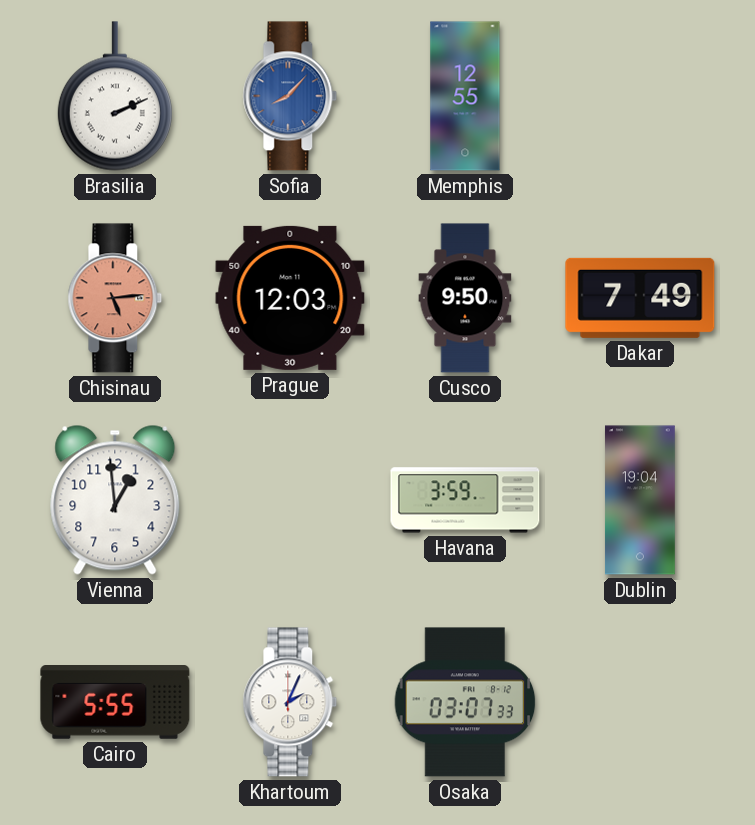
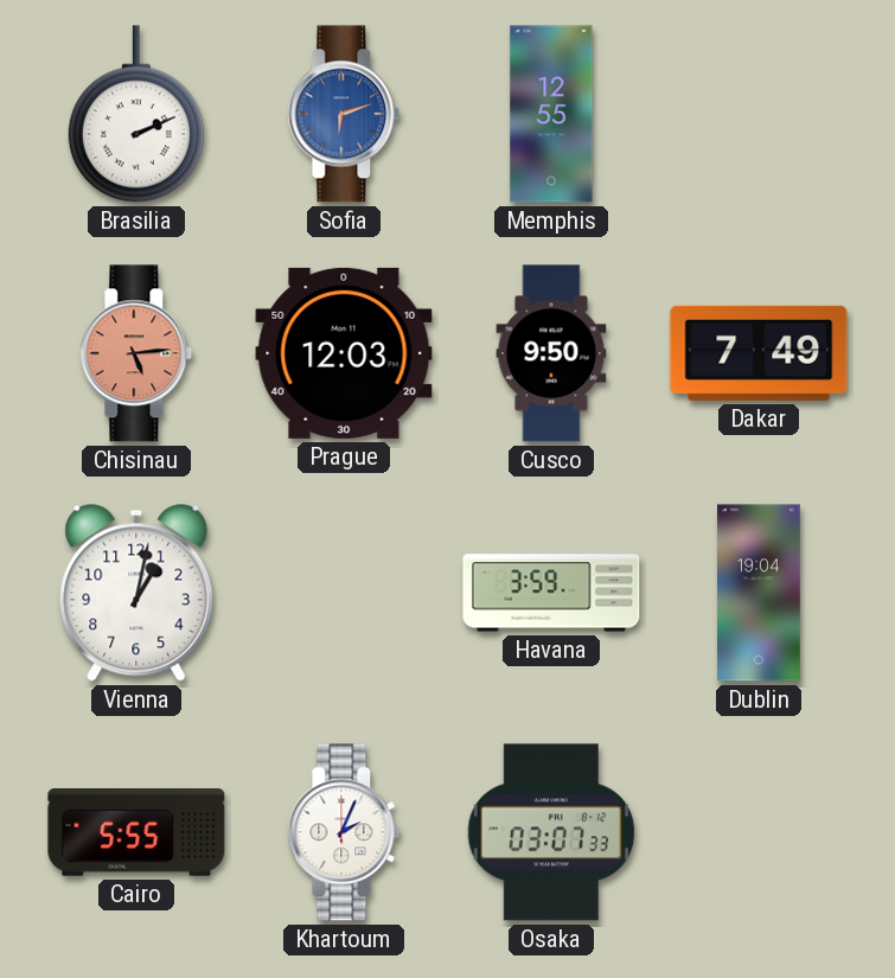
Sofia: 8:07 -> 6:12 (344, 114)
Vienna: 12:59 -> 1:02 (136, 593)
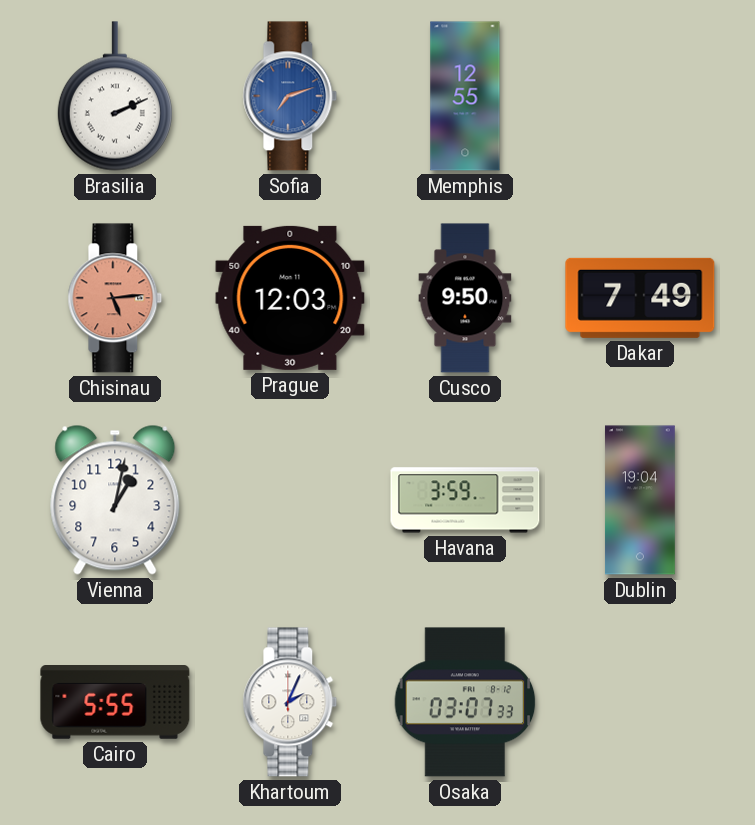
Sofia: 6:12 -> 7:12 (290, 96)
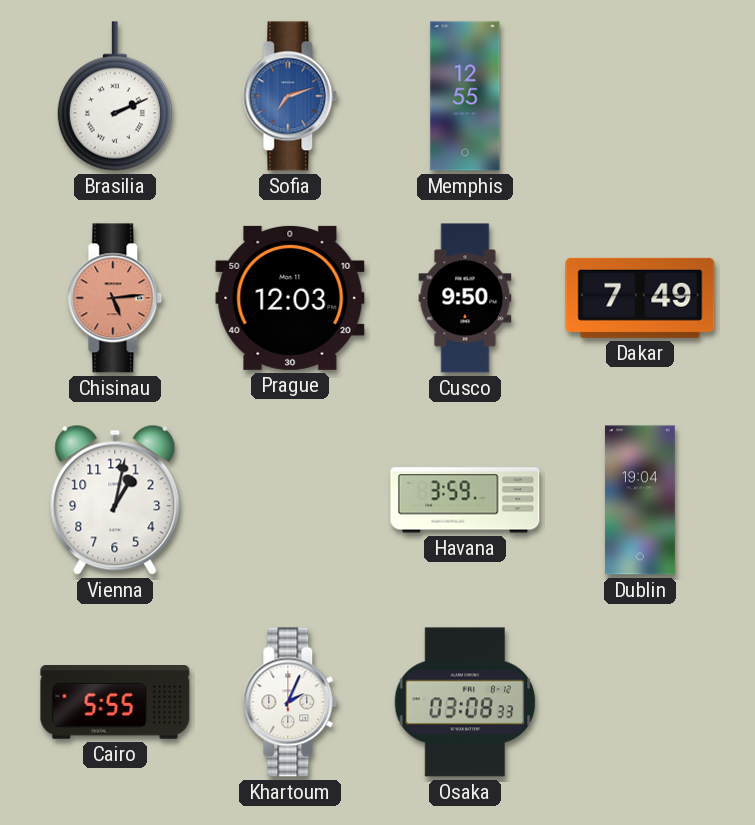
Osaka: 03:07 -> 03:08 (465, 702)
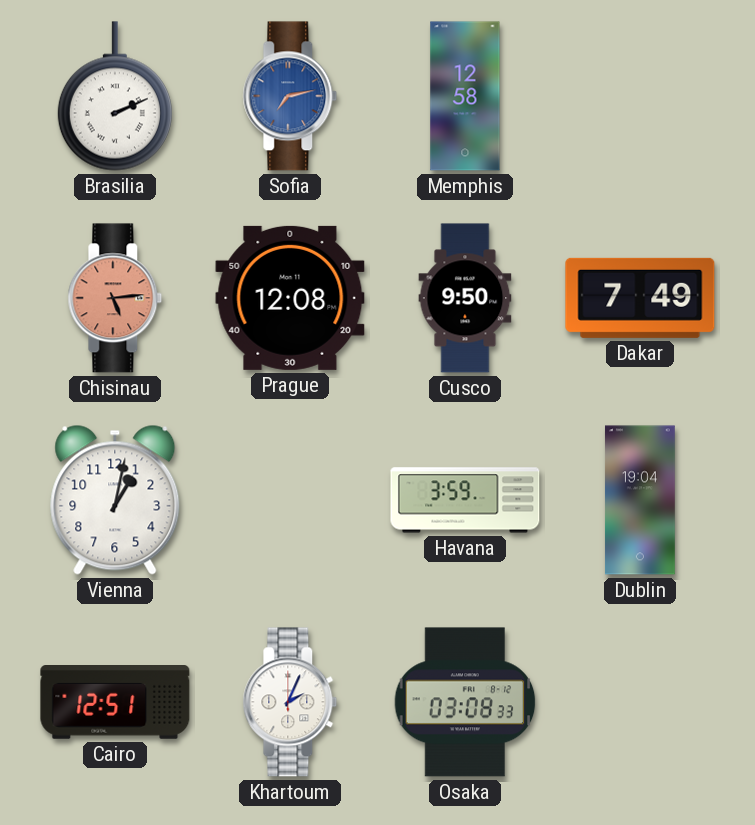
Sofia: 7:12 -> 7:13 (290, 96)
Memphis: 12:55 -> 12:58 (465, 96)
Prague: 12:03 -> 12:08 (290, 298)
Cairo: 5:55 -> 12:51 (115, 703)
